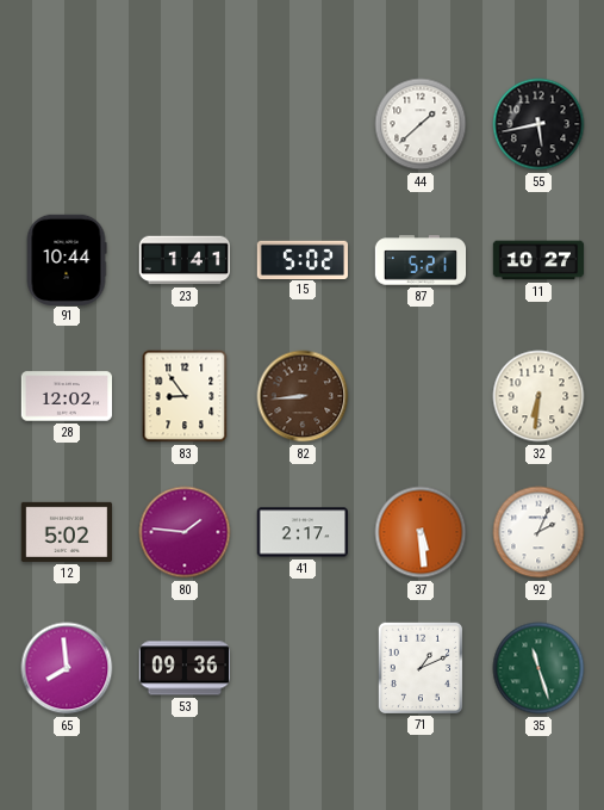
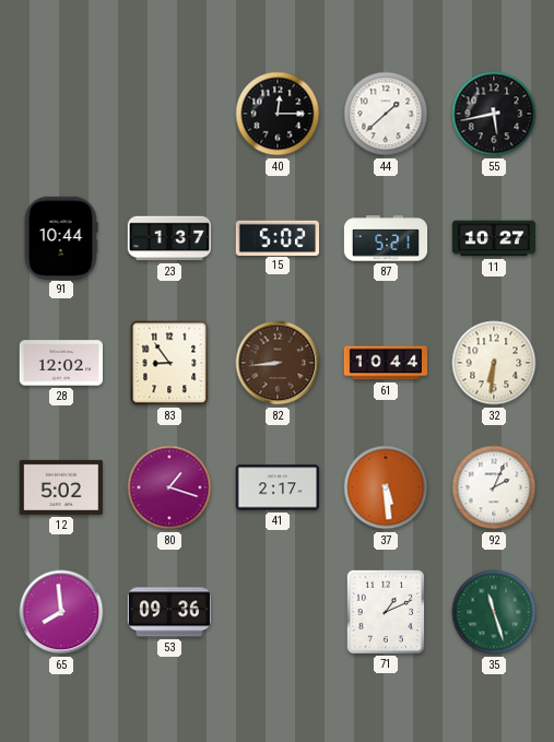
40: none -> 12:15 (278, 114)
23: 1:41 -> 1:37 (168, 238)
61: none -> 10:44 (385, 363)
80: 1:46 -> 1:18 (169, 487)
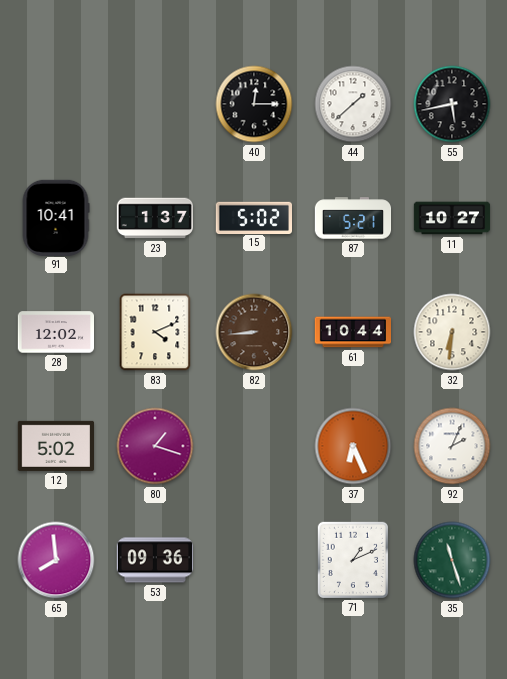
91: 10:44 -> 10:41 (56, 217)
83: 8:54 -> 4:11 (155, 332)
41: 2:17 -> none (276, 487)
37: 5:29 -> 6:26 (353, 446)
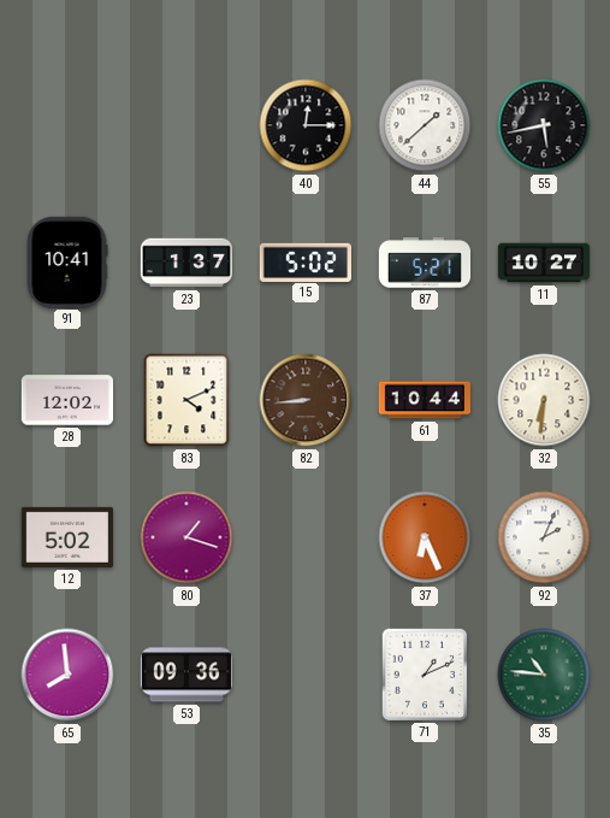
35: 11:27 -> 10:46 (544, 675)
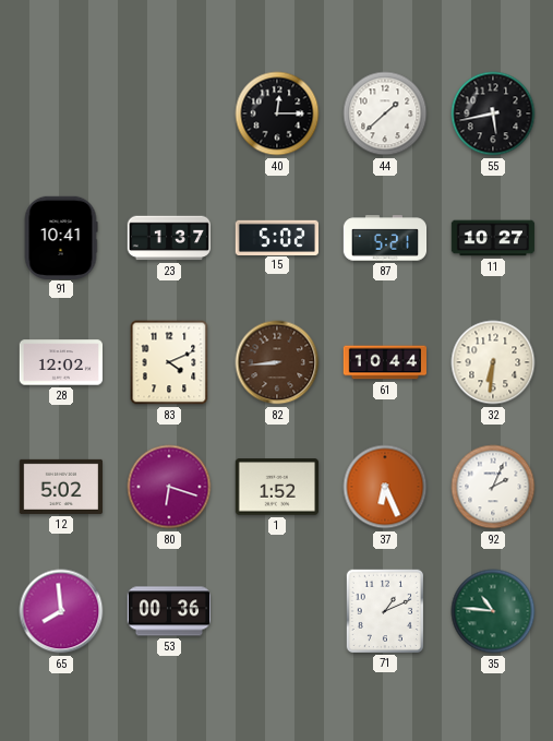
80: 1:18 -> 6:18 (169, 487)
1: none -> 1:52 (276, 487)
53: 09:36 -> 00:36 (168, 611)
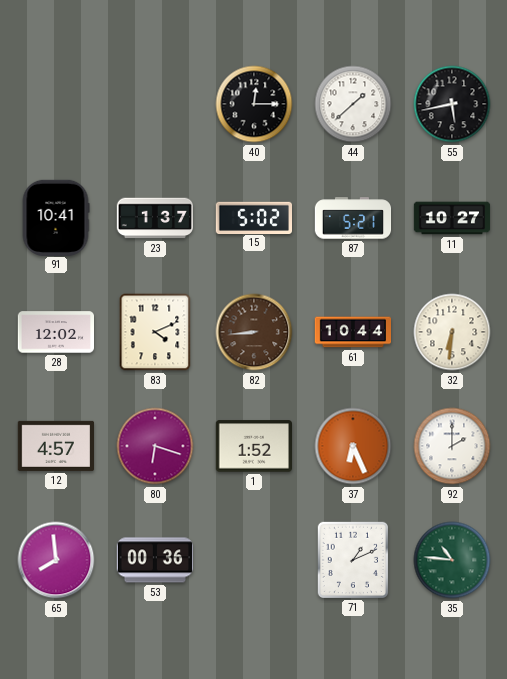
12: 5:02 -> 4:57 (55, 446)
92: 2:04 -> 2:00 (452, 446)
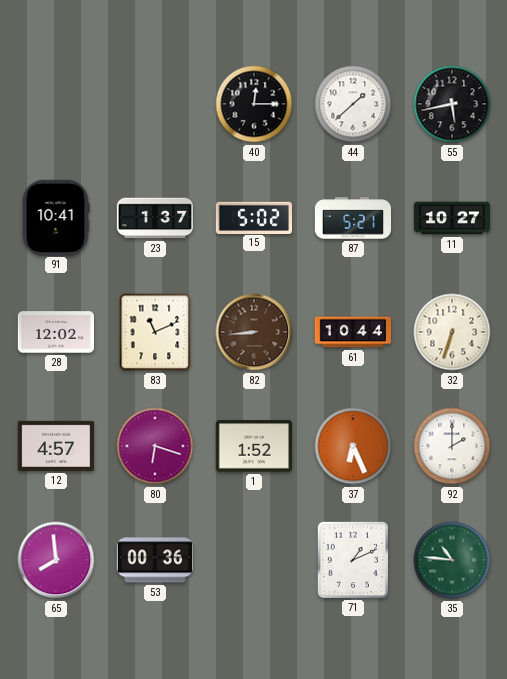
83: 4:11 -> 11:11 (155, 332)
32: 6:31 -> 6:33 (452, 332)
